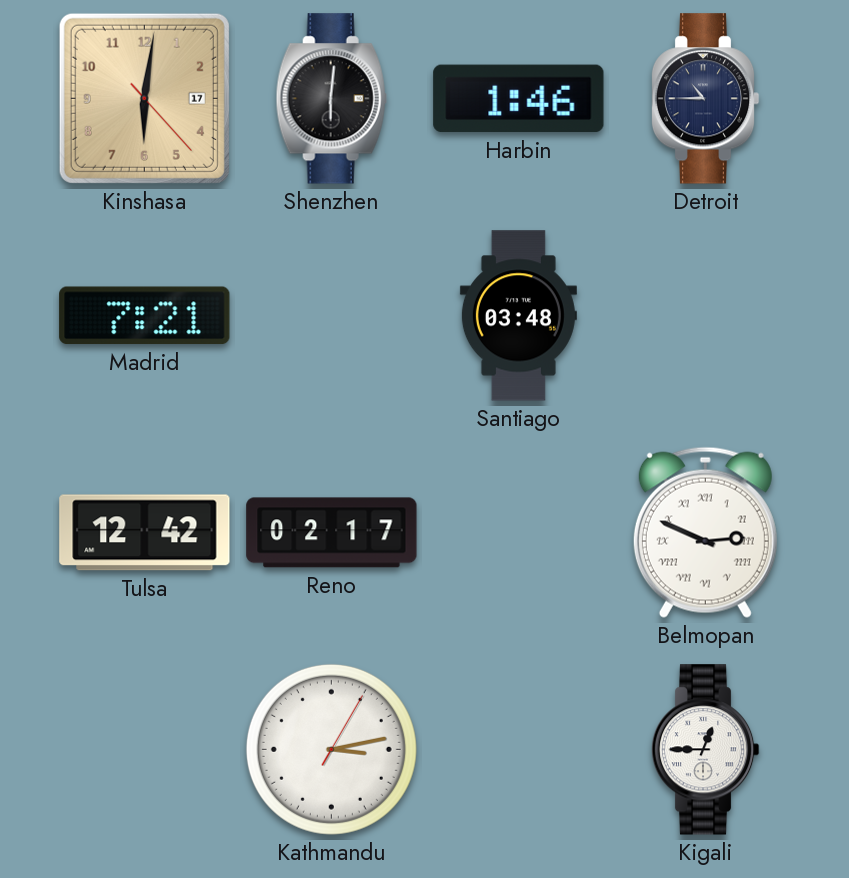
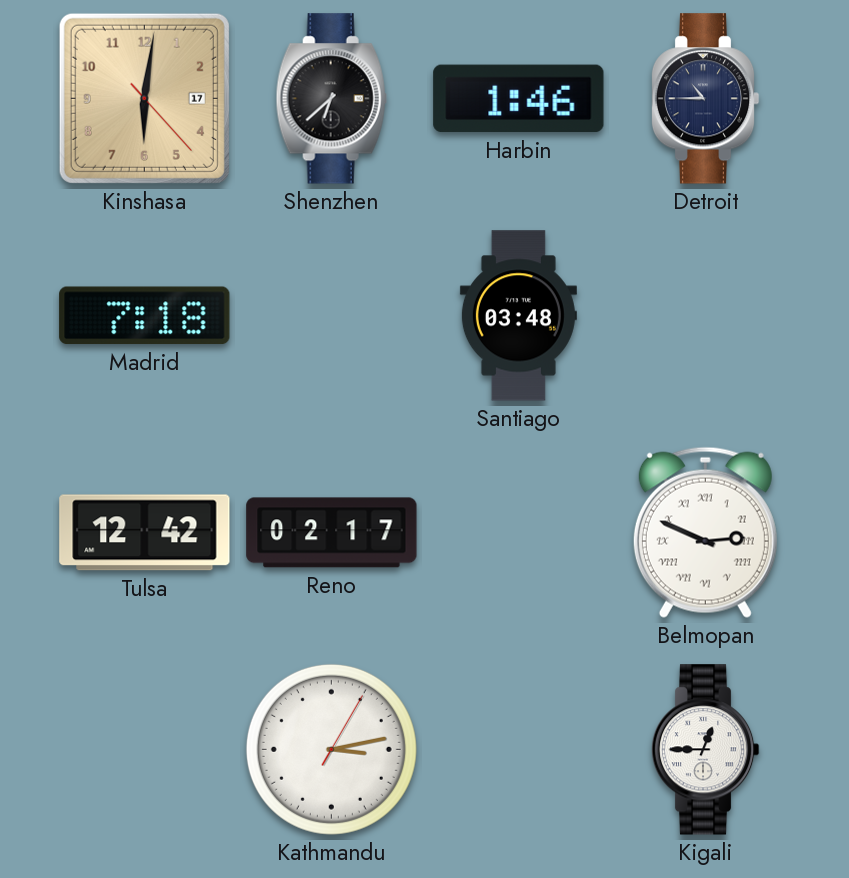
Shenzhen: 6:01 -> 6:38 (331, 99)
Madrid: 7:21 -> 7:18 (145, 316)
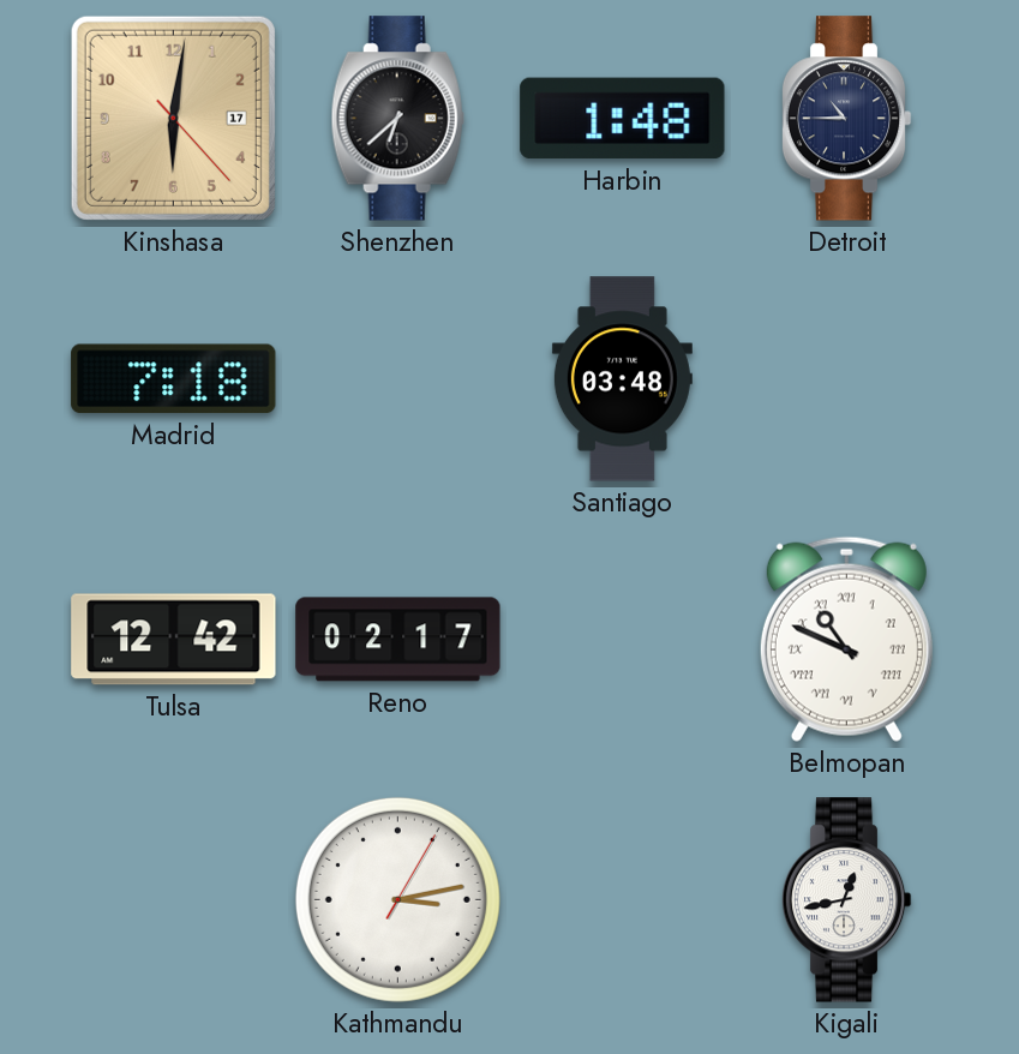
Harbin: 1:46 -> 1:48 (623, 119)
Belmopan: 2:49 -> 10:49 (846, 639)
Kigali: 12:45 -> 12:43 (846, 900)
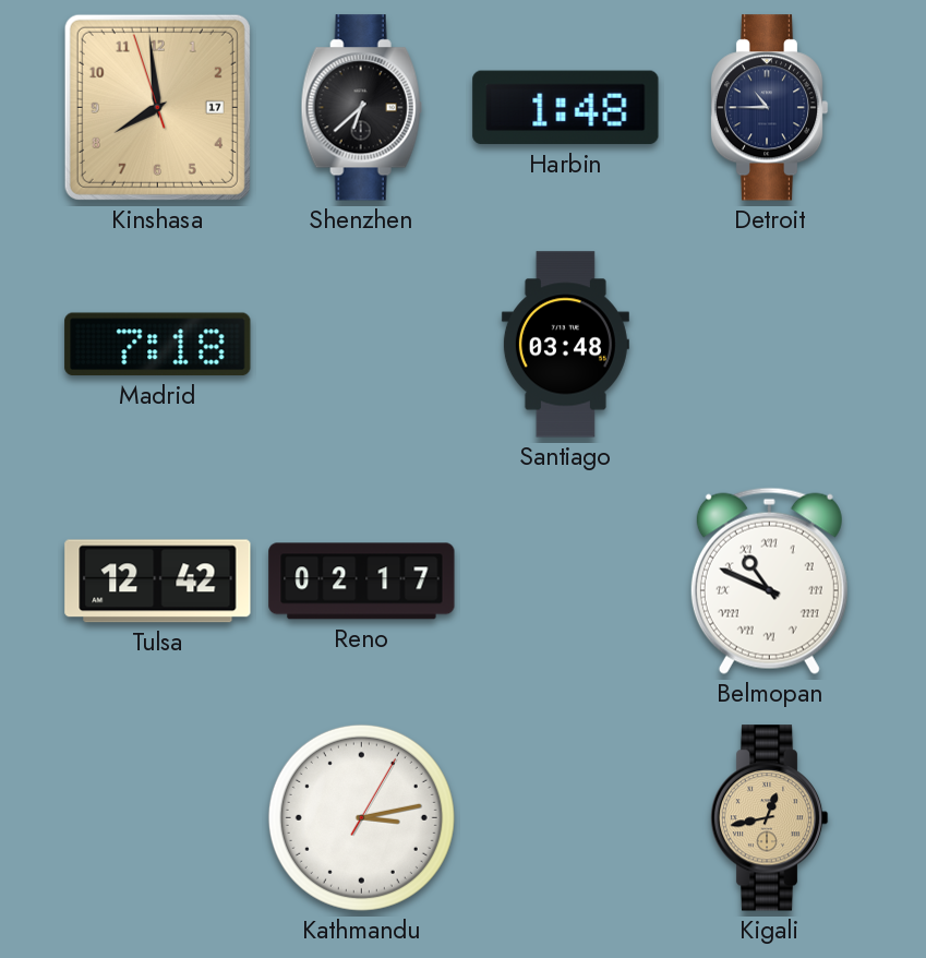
Kinshasa: 6:01 -> 7:58 (157, 107)
Kigali dial: white -> champagne (769, 818)
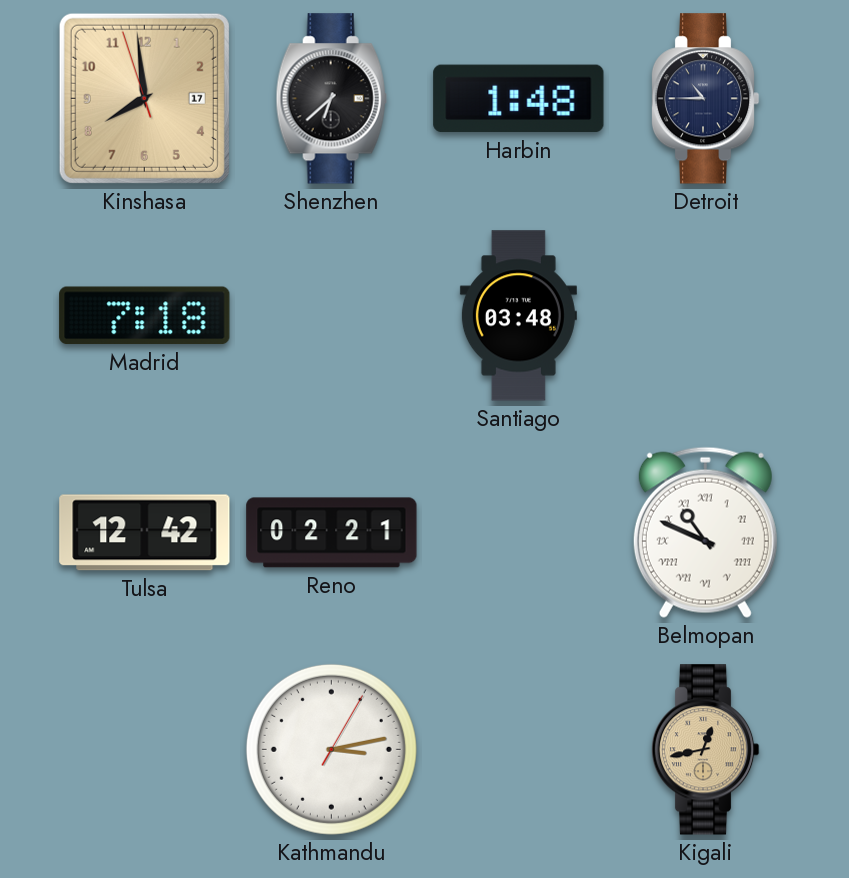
Reno: 02:17 -> 02:21 (332, 533)
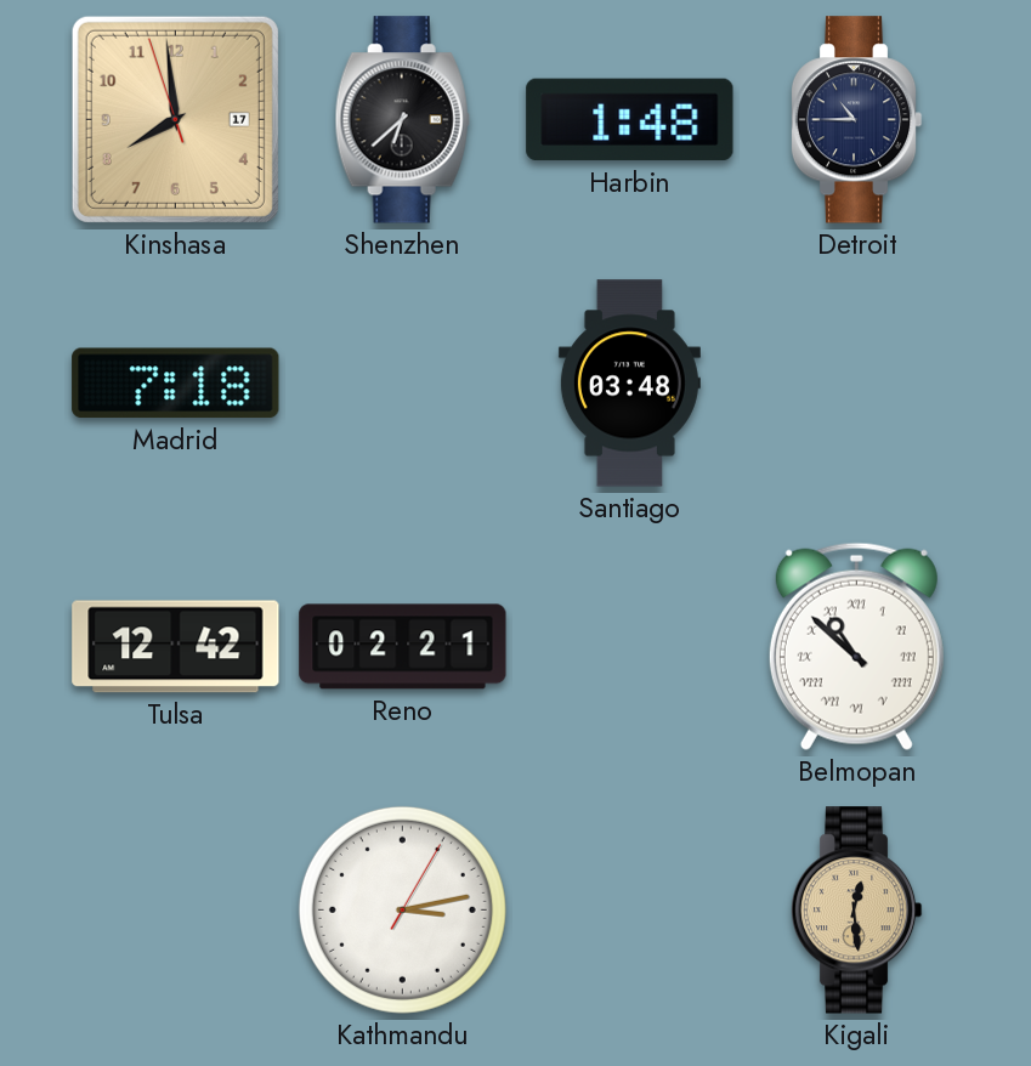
Belmopan: 10:49 -> 10:52 (856, 646)
Kigali: 12:43 -> 12:29 (856, 911)
